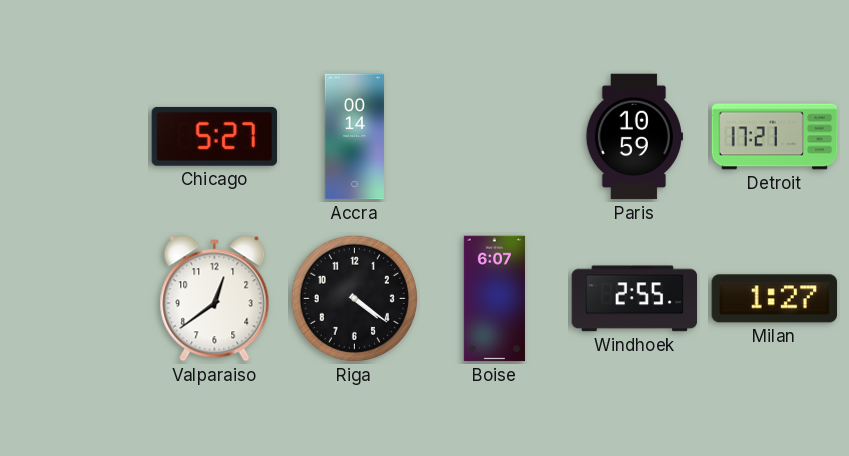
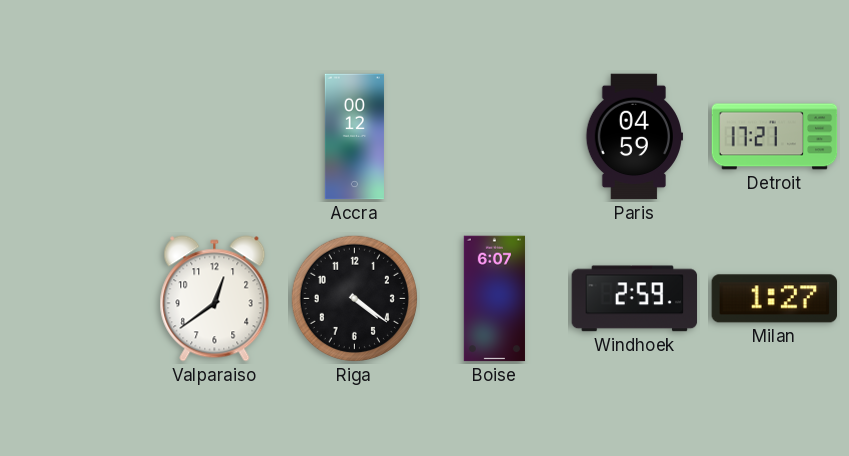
Chicago: 5:27 -> none (215, 136)
Accra: 00:14 -> 00:12 (354, 137)
Paris: 10:59 -> 04:59 (634, 137)
Windhoek: 2:55 -> 2:59 (635, 299)
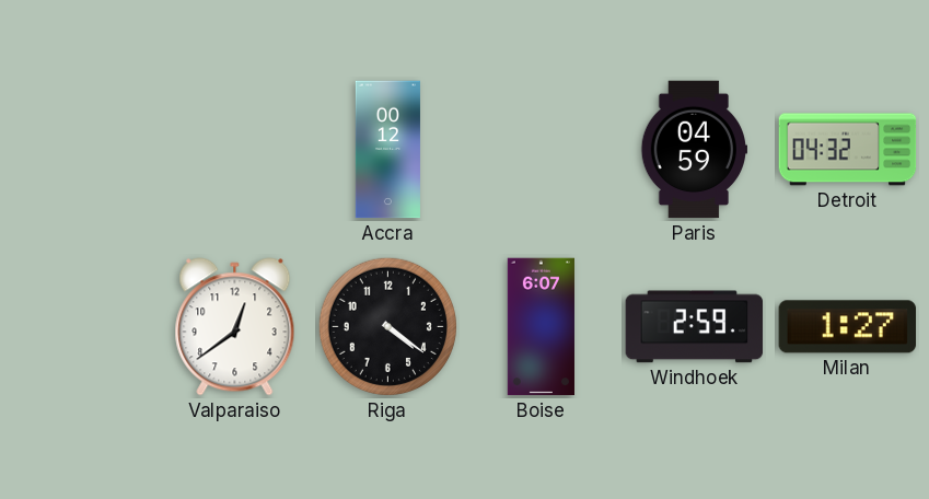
Detroit: 17:21 -> 04:32 (848, 150)
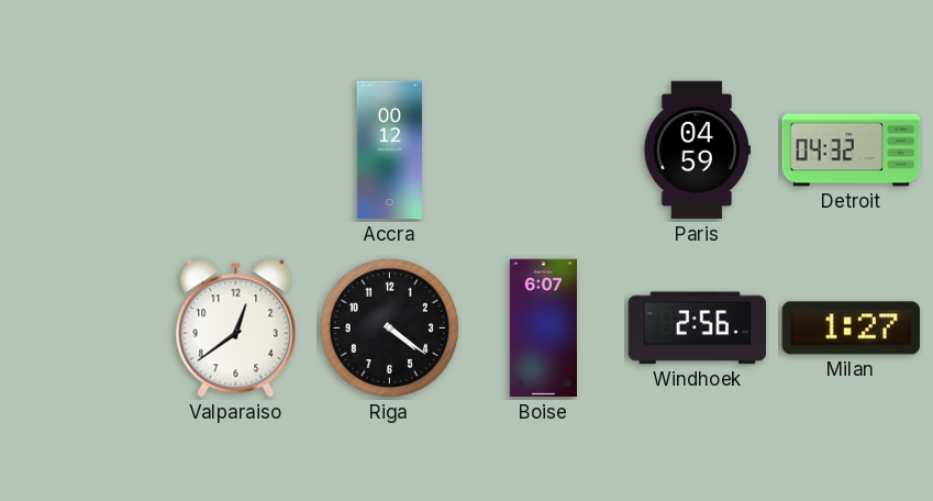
Windhoek: 2:59 -> 2:56 (698, 329)
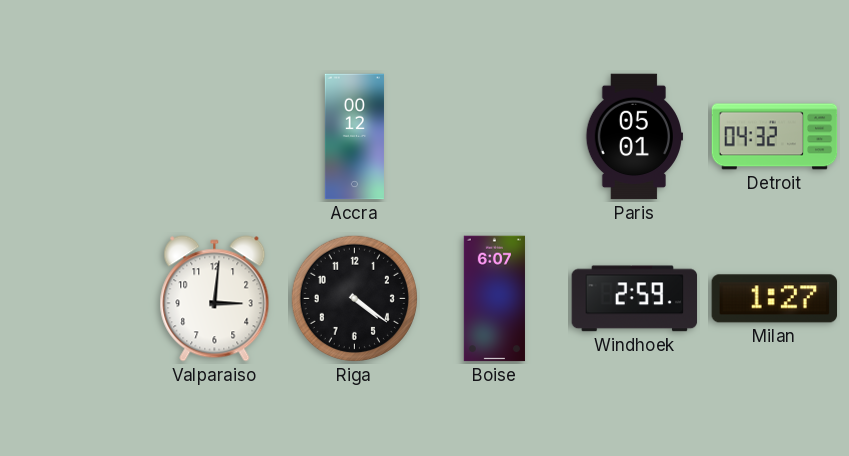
Paris: 04:59 -> 05:01 (634, 137)
Valparaiso: 12:39 -> 3:01 (215, 299)
Windhoek: 2:56 -> 2:59 (635, 299)
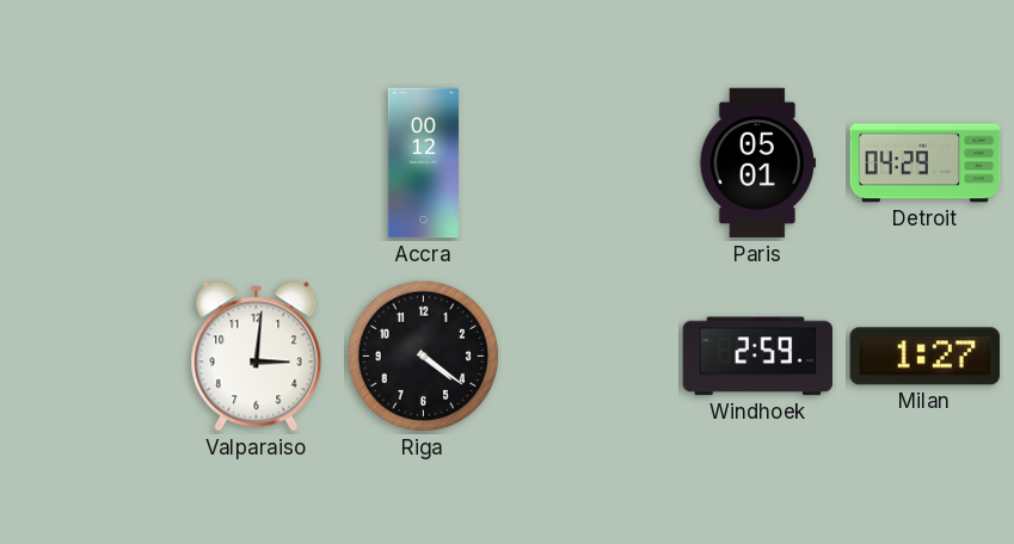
Detroit: 04:32 -> 04:29 (926, 163)
Boise: 6:07 -> none (494, 299)
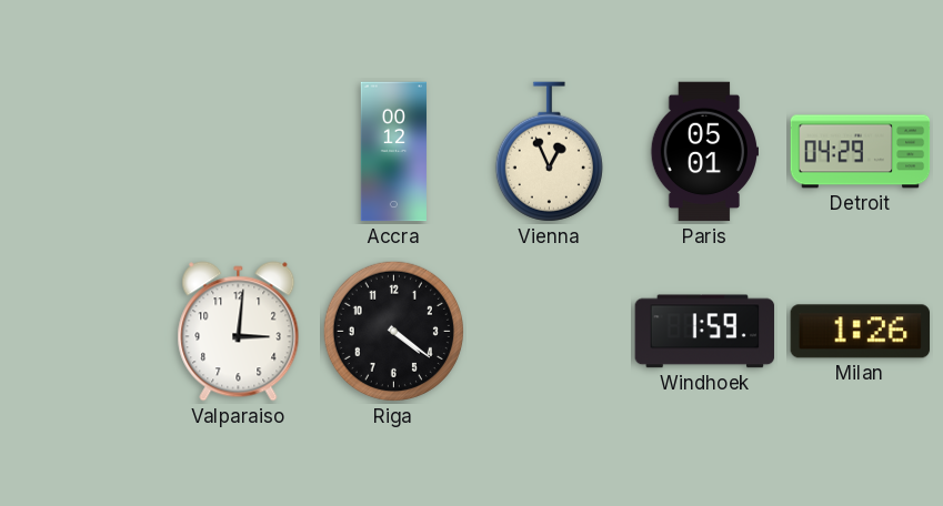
Vienna: none -> 12:56 (549, 152)
Windhoek: 2:59 -> 1:59 (705, 332)
Milan: 1:27 -> 1:26 (861, 332)
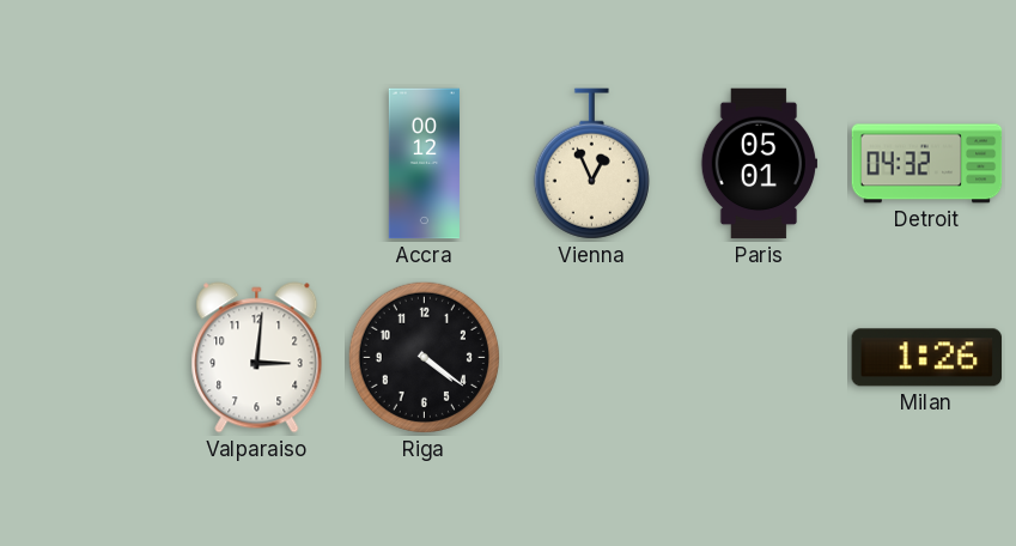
Detroit: 04:29 -> 04:32 (927, 164)
Windhoek: 1:59 -> none (705, 332)
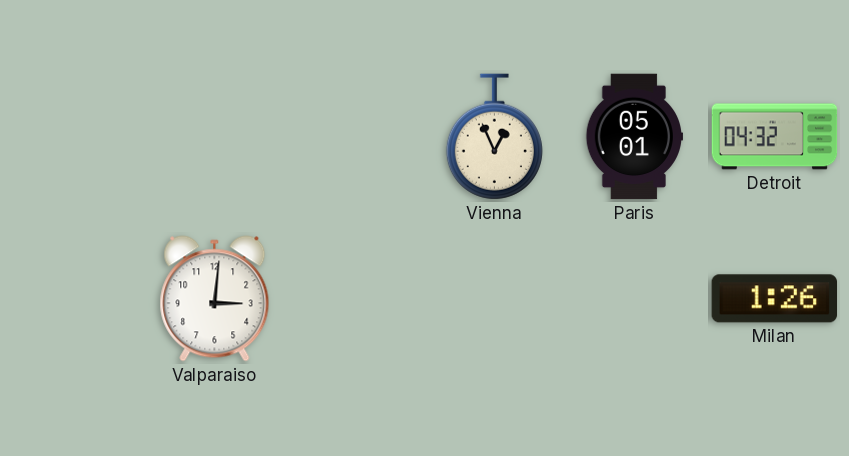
Accra: 00:12 -> none (424, 164)
Riga: 4:21 -> none (424, 357)
